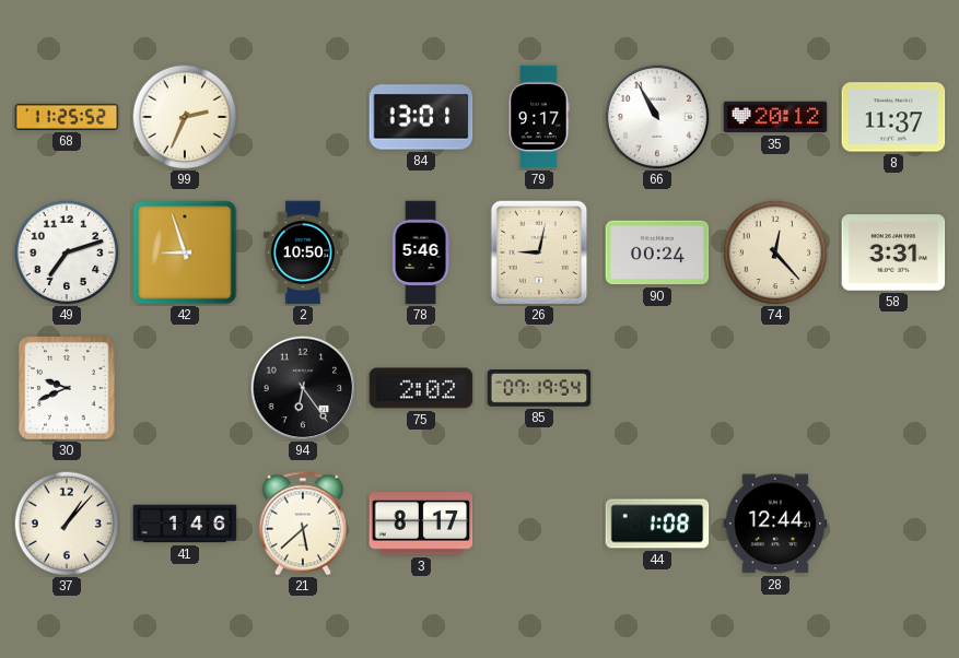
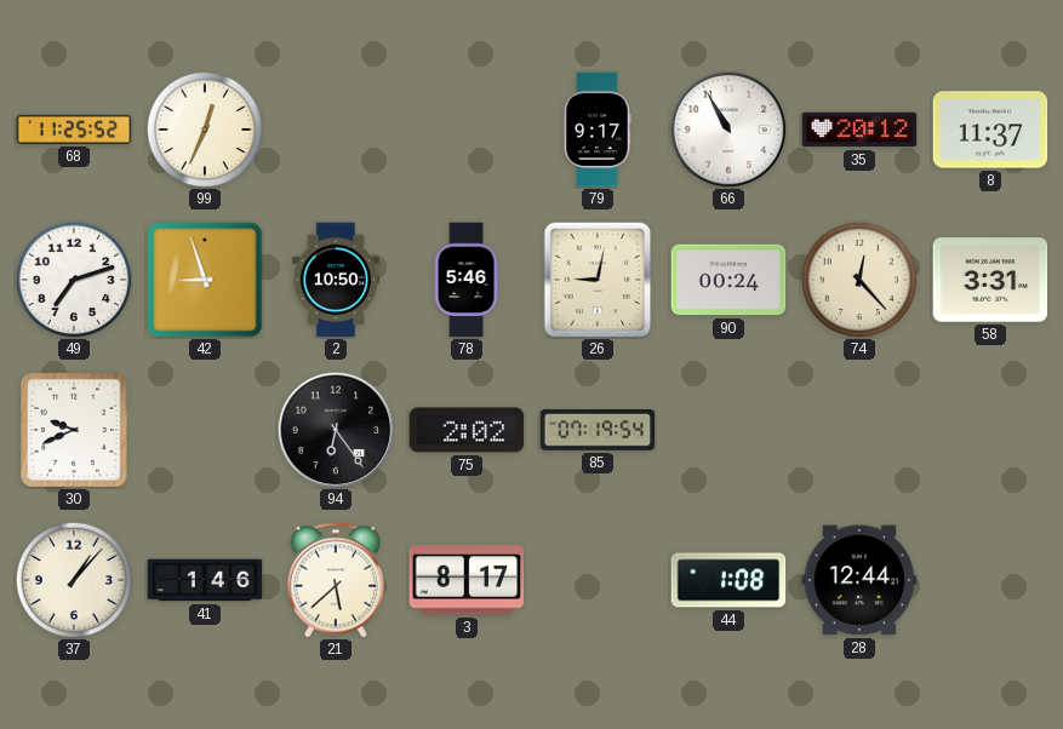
99: 2:34 -> 12:34 (205, 130)
84: 13:01 -> none (421, 117)
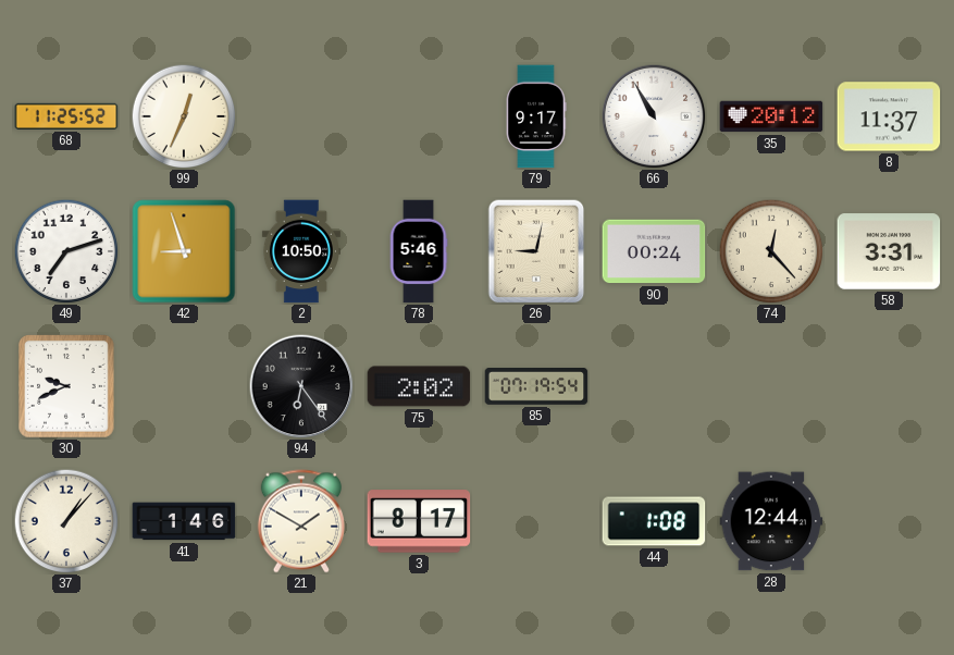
21: 5:38 -> 1:50 (301, 521)
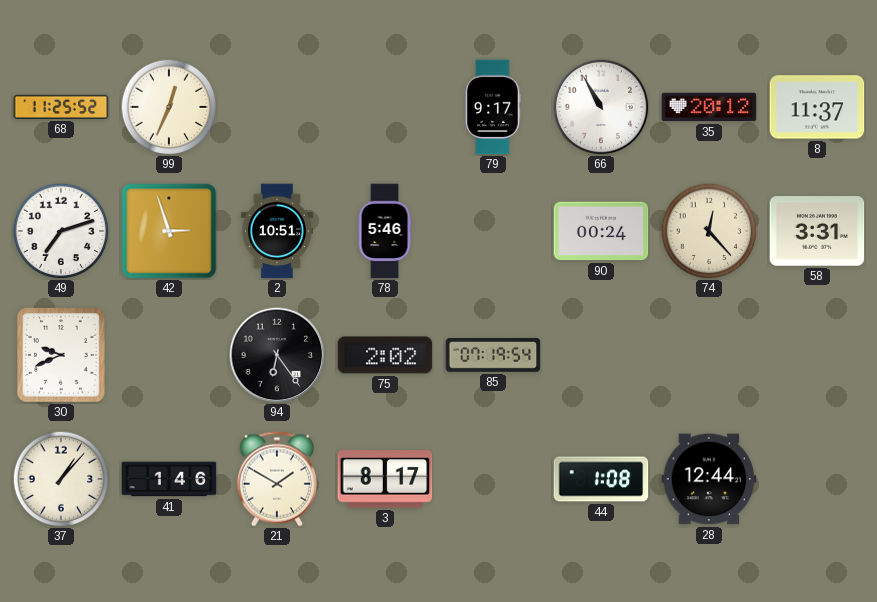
42: 8:57 -> 2:57 (169, 231)
2: 10:50 -> 10:51 (277, 231)
26: 9:02 -> none (536, 251)
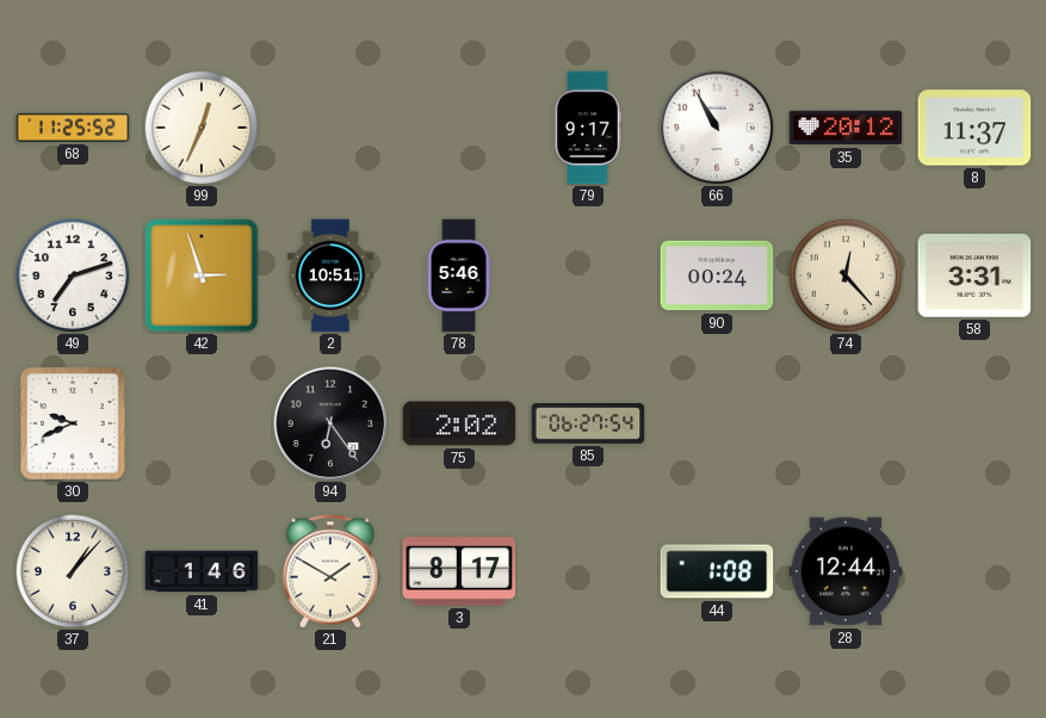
85: 07:19 -> 06:27 (588, 425)
